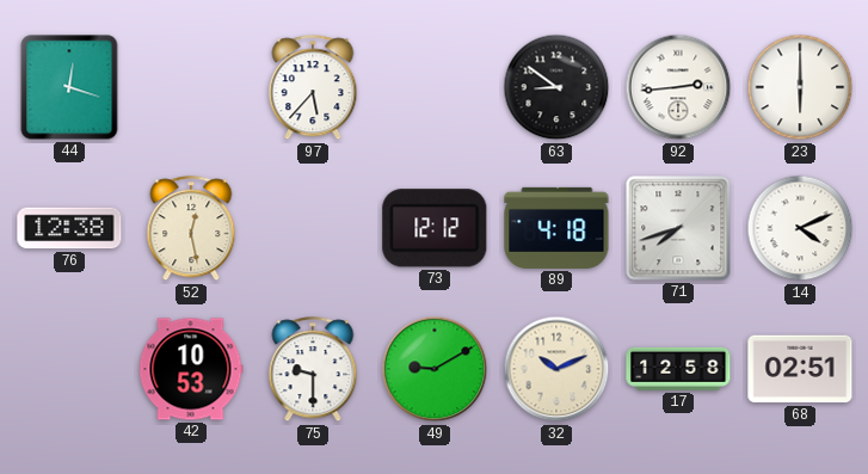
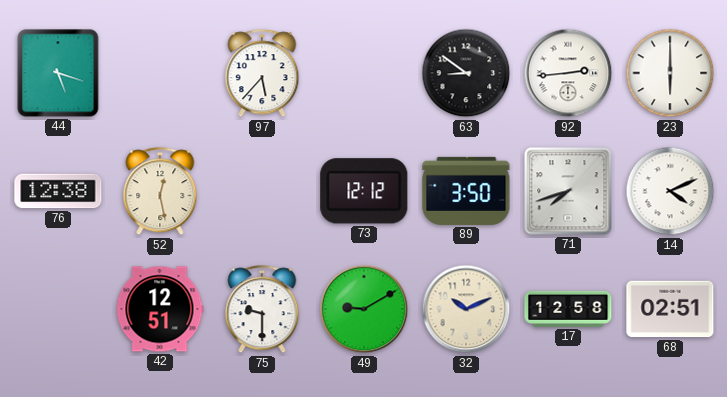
44: 12:18 -> 5:18 (58, 73)
89: 4:18 -> 3:50 (466, 191)
42: 10:53 -> 12:51 (160, 309)
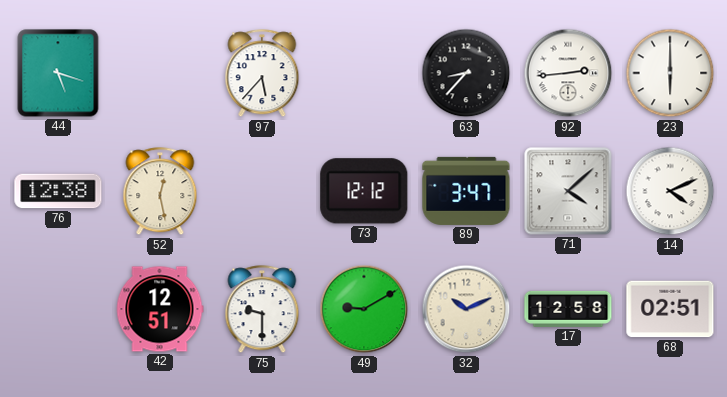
63: 8:51 -> 8:37 (466, 73)
89: 3:50 -> 3:47 (466, 191)
71: 7:42 -> 4:08 (568, 191)
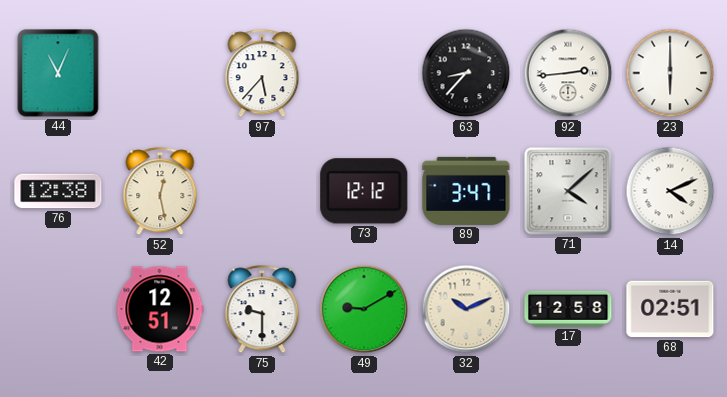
44: 5:18 -> 11:04 (58, 73)
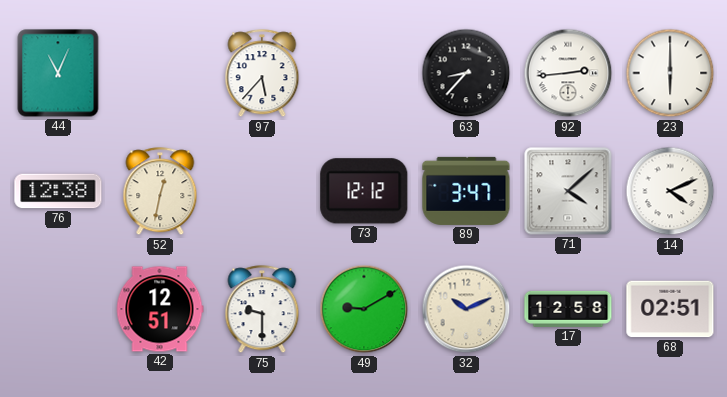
52: 12:28 -> 12:32 (160, 192)
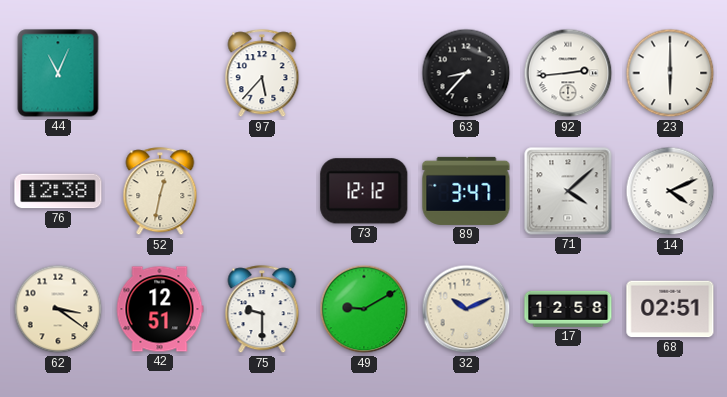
62: none -> 3:21 (58, 309)
